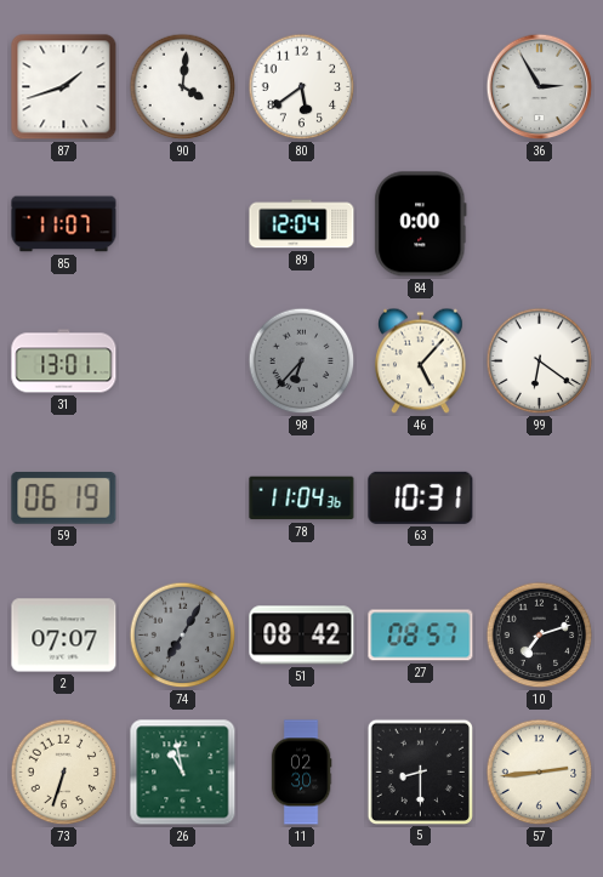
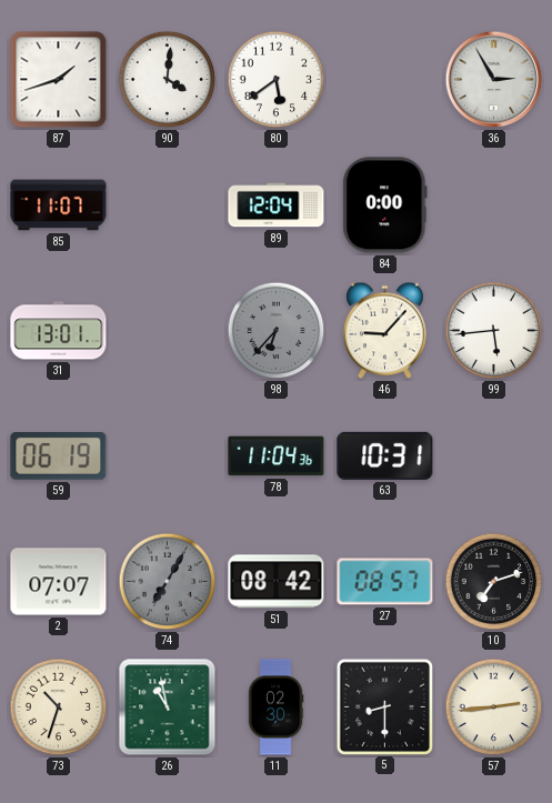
46: 5:07 -> 9:07 (385, 331)
99: 6:21 -> 5:44 (494, 331)
73: 6:33 -> 10:33 (59, 707)
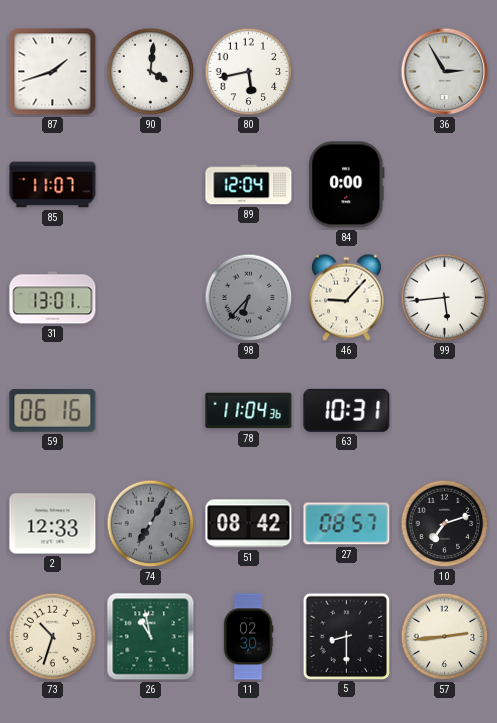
80: 5:39 -> 5:43 (249, 72)
59: 06:19 -> 06:16 (53, 411)
2: 07:07 -> 12:33 (53, 524)
